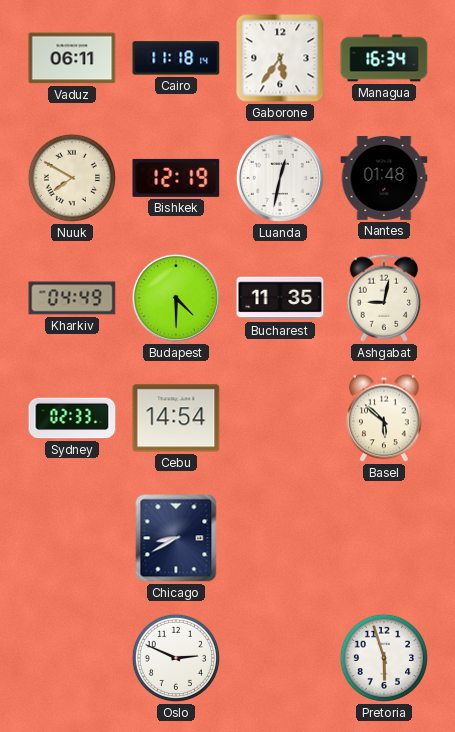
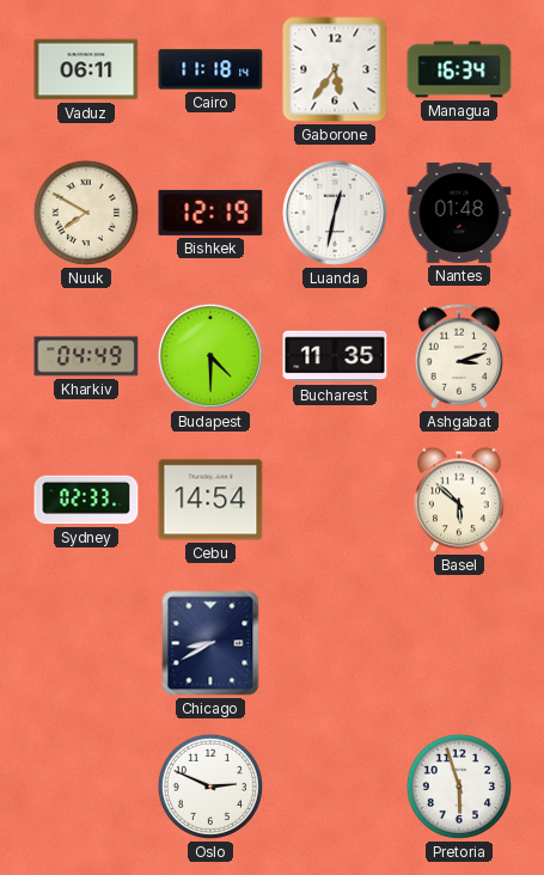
Ashgabat: 9:02 -> 3:12 (459, 356)
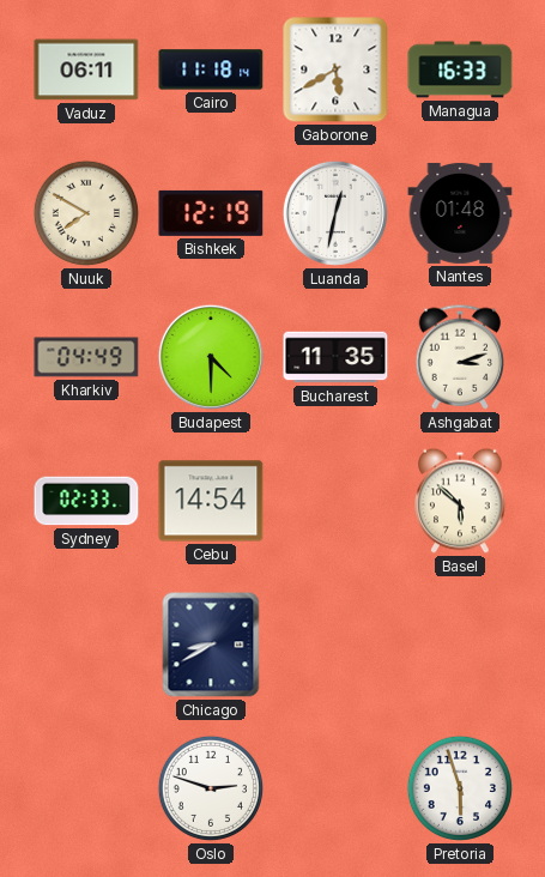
Gaborone: 5:36 -> 5:40 (335, 69)
Managua: 16:34 -> 16:33 (460, 69)
Oslo: 2:49 -> 2:48 (211, 788)
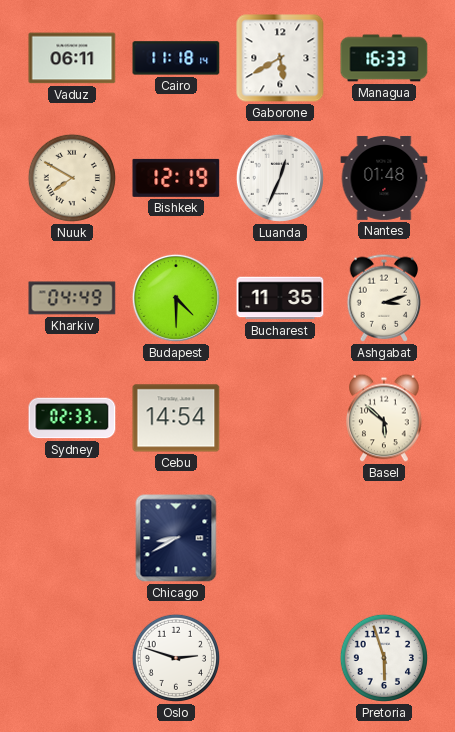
Luanda: 12:32 -> 12:34 (280, 178)
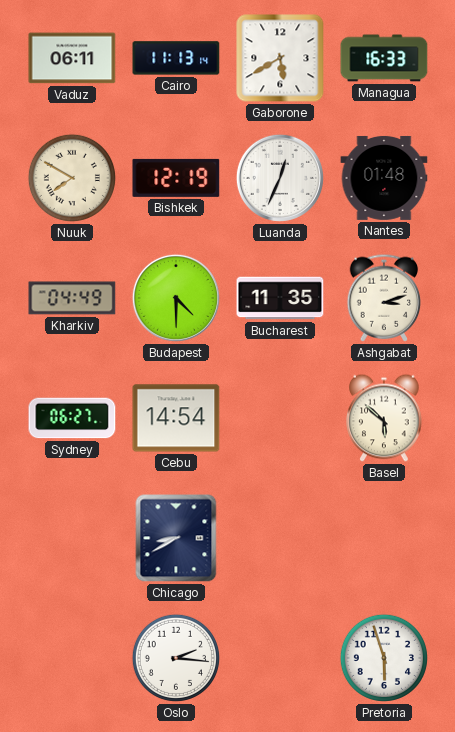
Cairo: 11:18 -> 11:13 (176, 58)
Sydney: 02:33 -> 06:27 (72, 418)
Oslo: 2:48 -> 2:16 (176, 658)
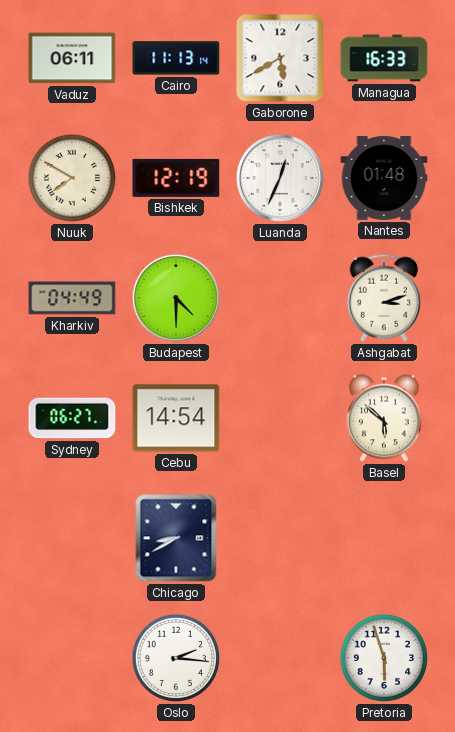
Bucharest: 11:35 -> none (280, 298)
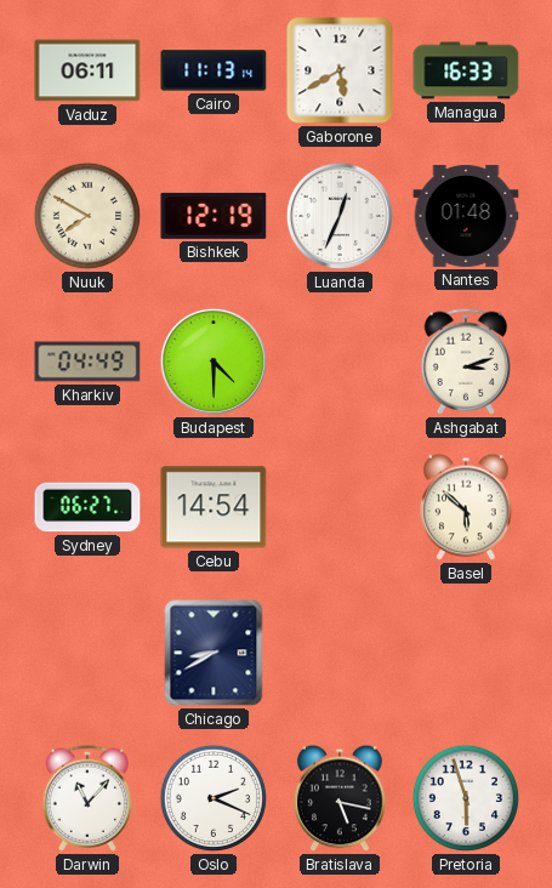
Darwin: none -> 11:07 (87, 798)
Oslo: 2:16 -> 2:19 (214, 798)
Bratislava: none -> 5:17 (340, 798)
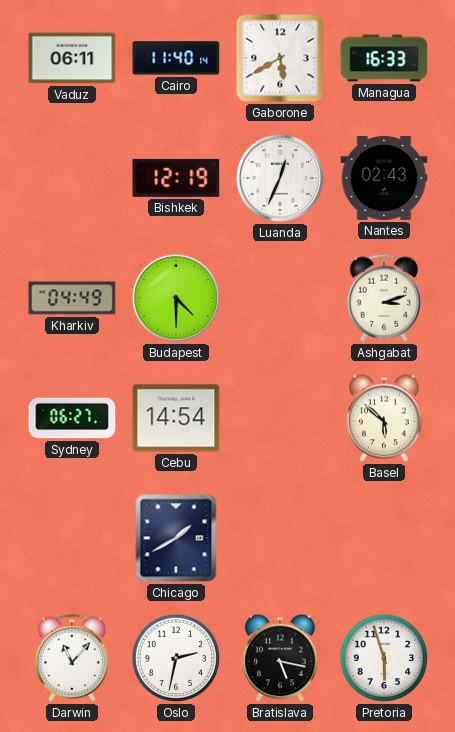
Cairo: 11:13 -> 11:40 (176, 58)
Nuuk: 7:50 -> none (87, 216)
Nantes: 01:48 -> 02:43 (384, 178)
Chicago: 8:40 -> 1:40 (176, 538)
Oslo: 2:19 -> 2:32 (176, 658)
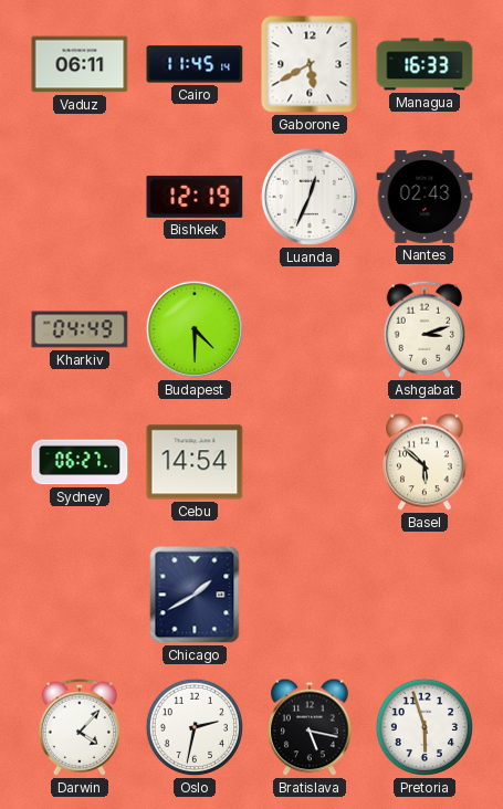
Cairo: 11:40 -> 11:45 (195, 64)
Darwin: 11:07 -> 4:07 (80, 727)
